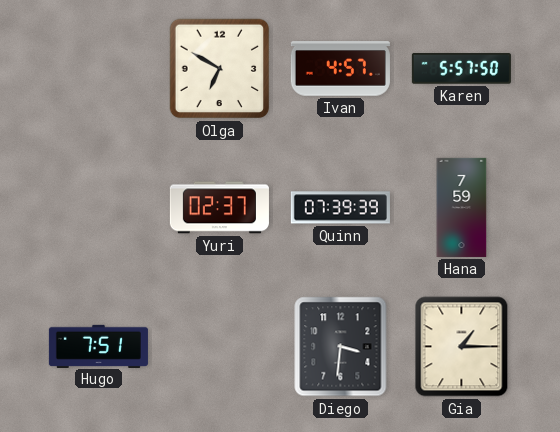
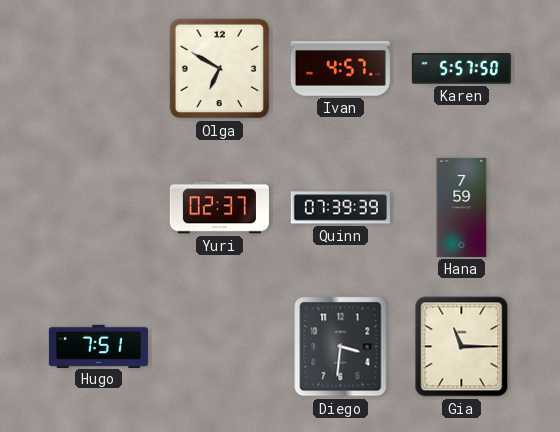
Gia: 1:15 -> 11:15 (462, 347)
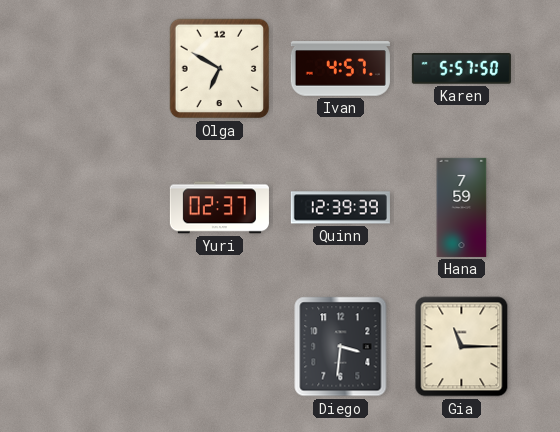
Quinn: 07:39 -> 12:39 (340, 208)
Hugo: 7:51 -> none (98, 346)
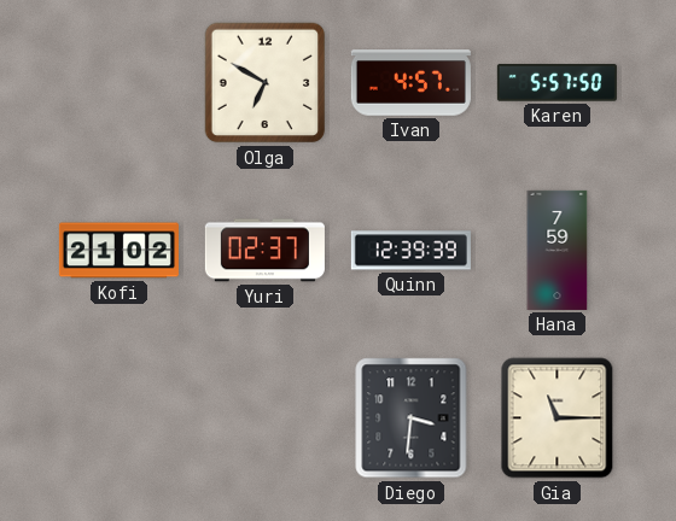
Kofi: none -> 21:02 (118, 251)
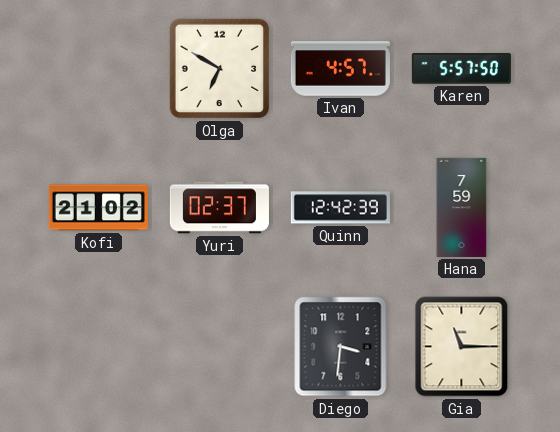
Quinn: 12:39 -> 12:42 (340, 208)
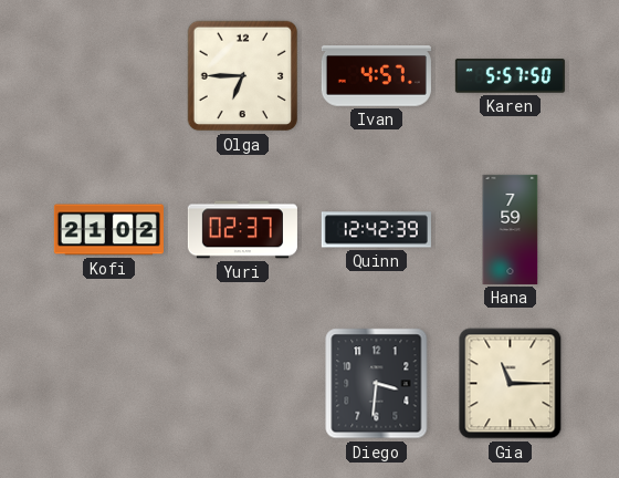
Olga: 6:50 -> 6:45 (243, 76)
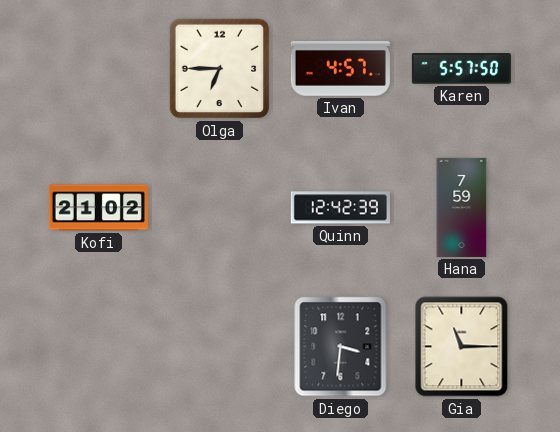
Yuri: 02:37 -> none (242, 230)
